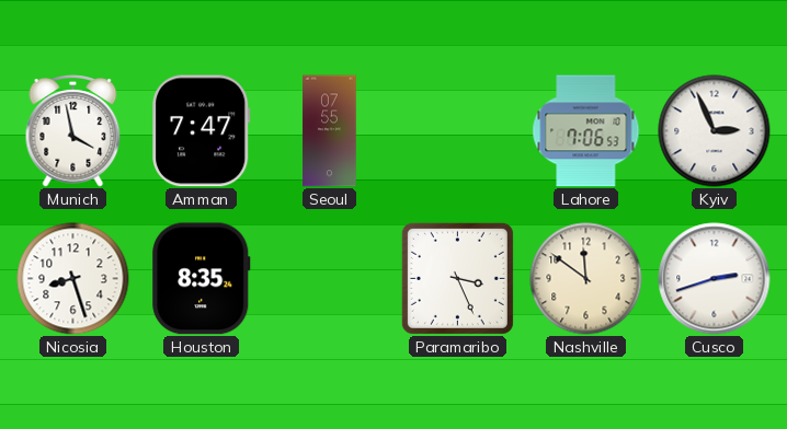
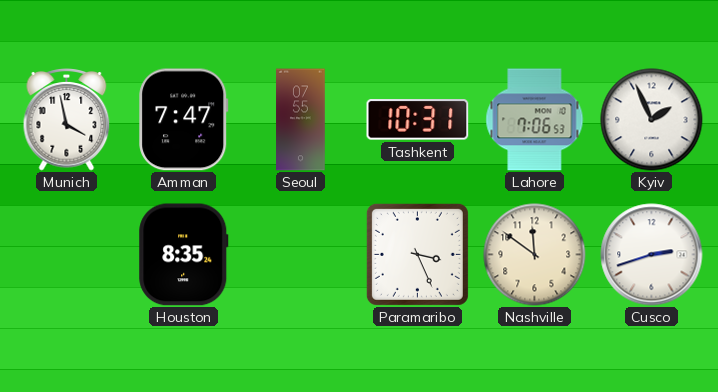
Tashkent: none -> 10:31 (418, 120)
Kyiv: 2:56 -> 1:56 (652, 120)
Nicosia: 8:27 -> none (73, 279)
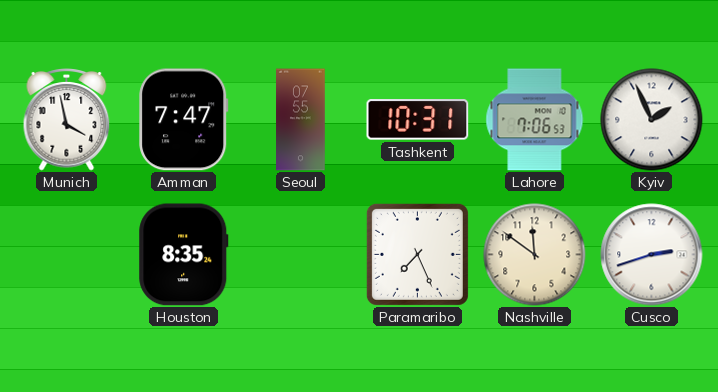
Paramaribo: 3:26 -> 7:26 (417, 254)
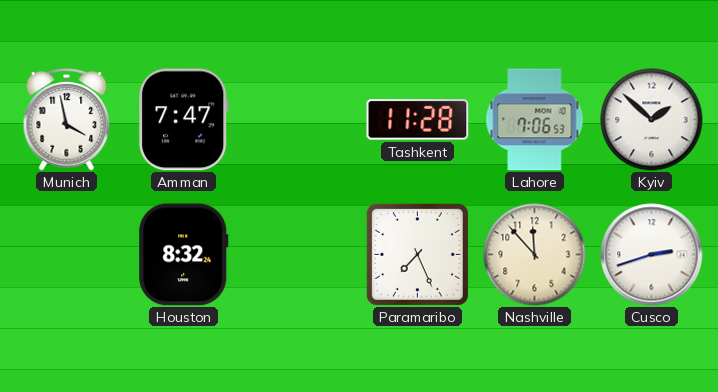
Seoul: 07:55 -> none (301, 120)
Tashkent: 10:31 -> 11:28 (418, 120)
Kyiv: 1:56 -> 1:52 (652, 120)
Houston: 8:35 -> 8:32 (184, 255)
Nashville: 11:51 -> 11:53 (535, 255)
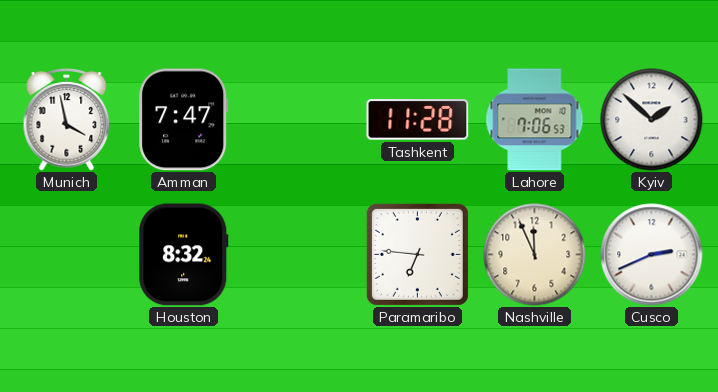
Paramaribo: 7:26 -> 6:46 (417, 254)
Nashville: 11:53 -> 11:56 (535, 255)
Cusco: 2:42 -> 2:41 (652, 255)
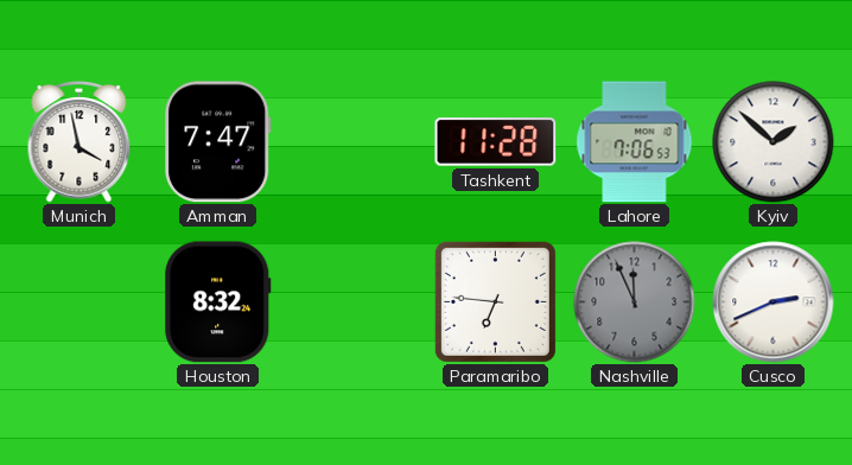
Nashville dial: cream -> grey (635, 302)
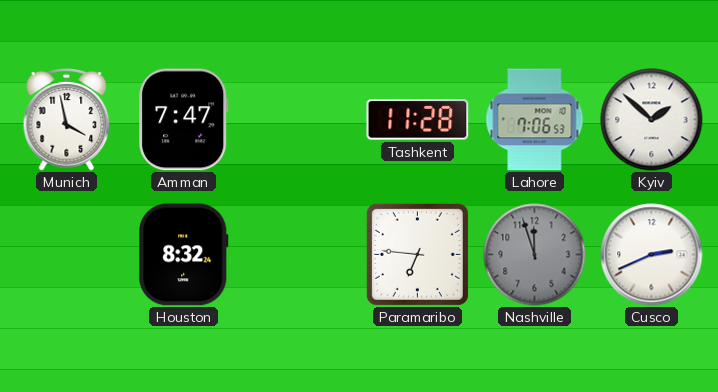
Nashville: 11:56 -> 11:57 (535, 255)
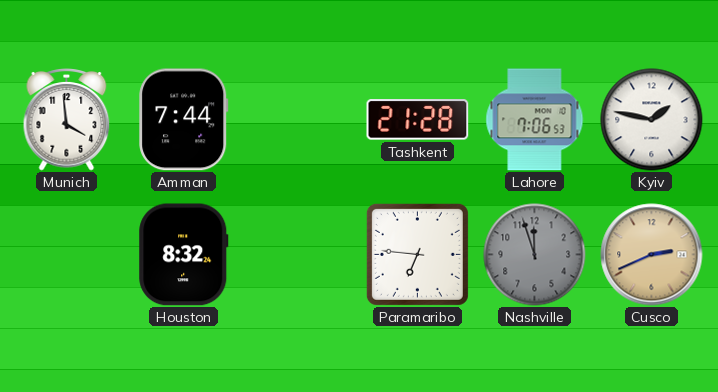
Munich: 3:58 -> 3:59 (67, 120)
Amman: 7:47 -> 7:44 (184, 120)
Tashkent: 11:28 -> 21:28 (418, 120)
Kyiv: 1:52 -> 1:47 (652, 120)
Cusco dial: white -> champagne (652, 255)
